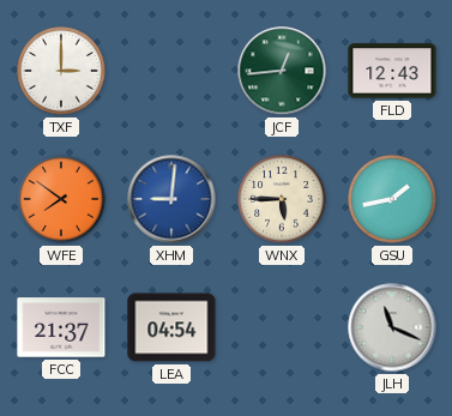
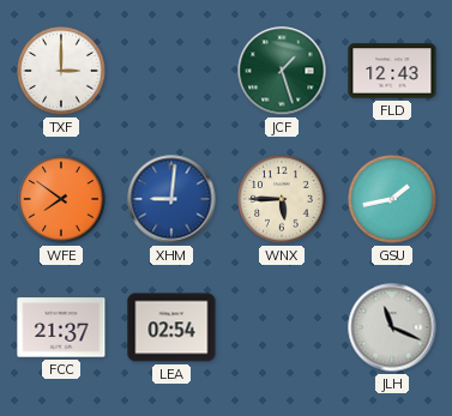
JCF: 12:44 -> 1:27 (282, 71)
LEA: 04:54 -> 02:54 (171, 327)
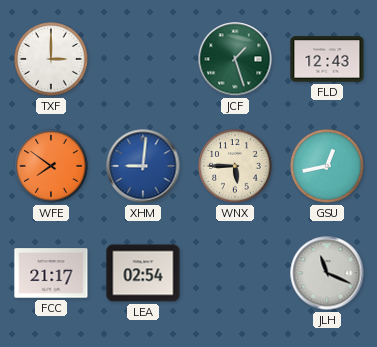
GSU: 1:43 -> 12:43 (327, 166)
FCC: 21:37 -> 21:17 (51, 273)
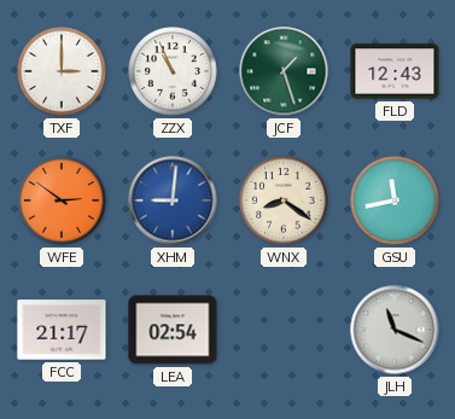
ZZX: none -> 10:56 (173, 71)
WFE: 7:51 -> 2:51 (62, 200)
WNX: 5:45 -> 8:21 (284, 200)
GSU: 12:43 -> 11:43 (395, 200)
